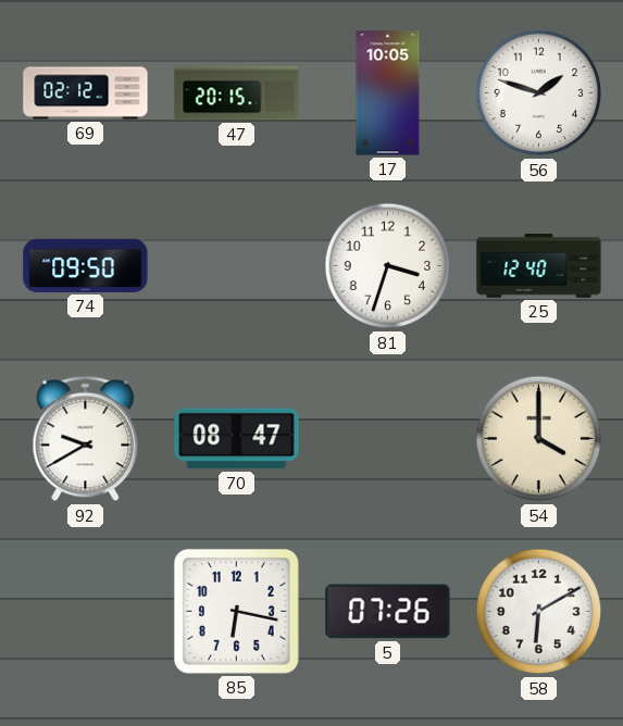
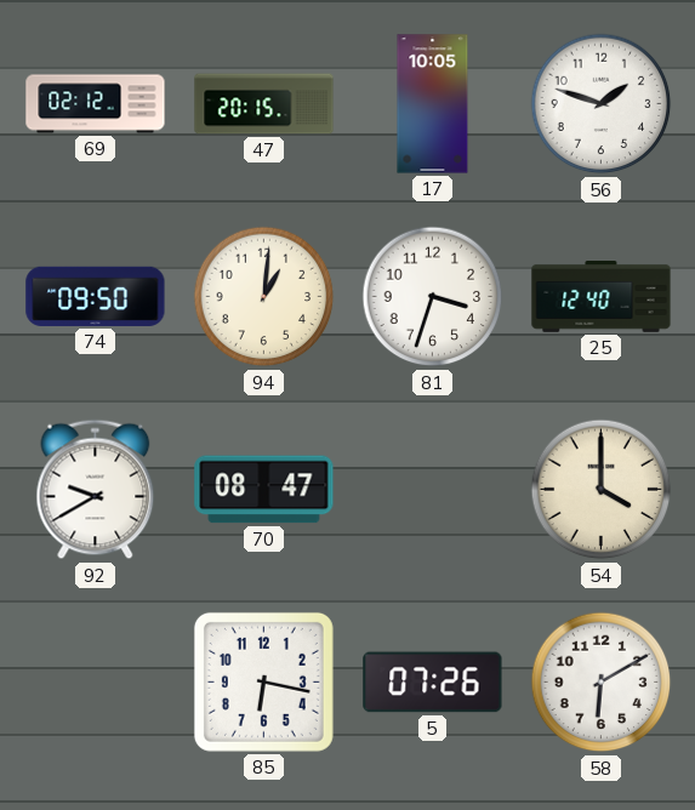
94: none -> 1:01 (264, 297)
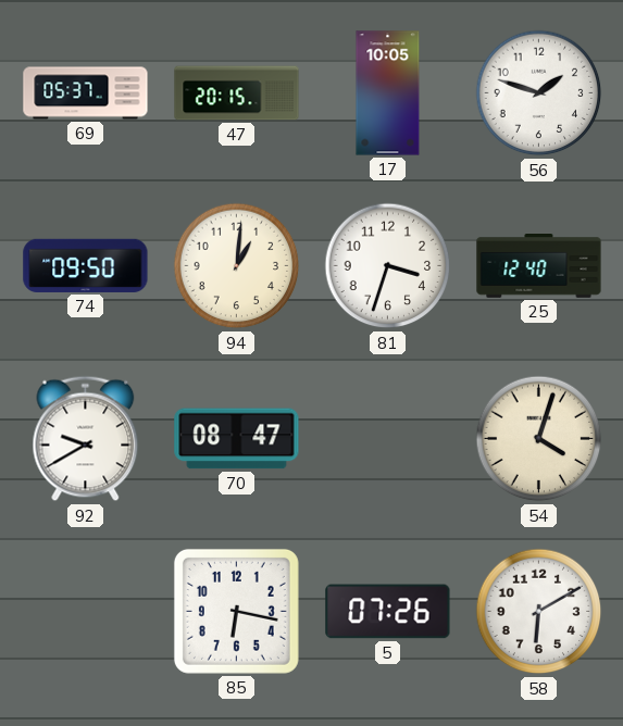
69: 02:12 -> 05:37 (86, 93)
54: 4:00 -> 4:03 (539, 439)
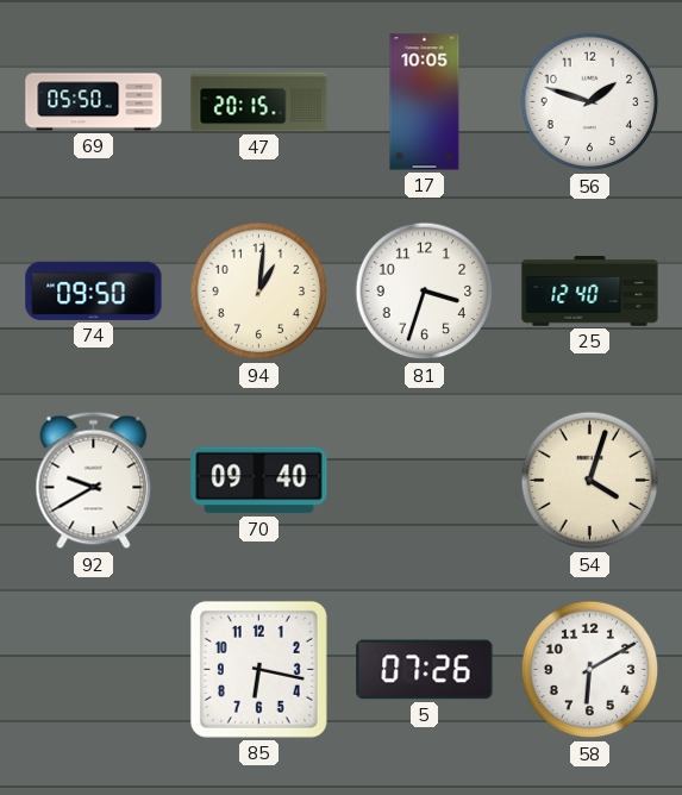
69: 05:37 -> 05:50 (94, 102)
70: 08:47 -> 09:40 (259, 481)
